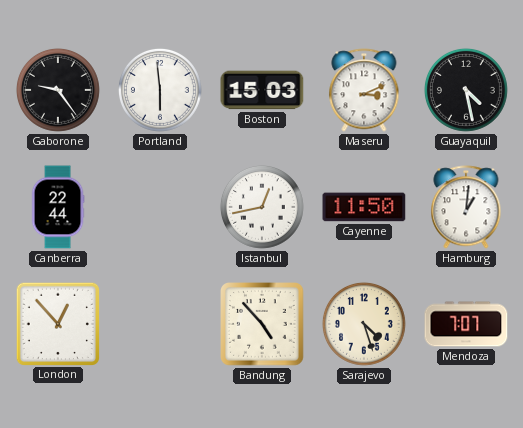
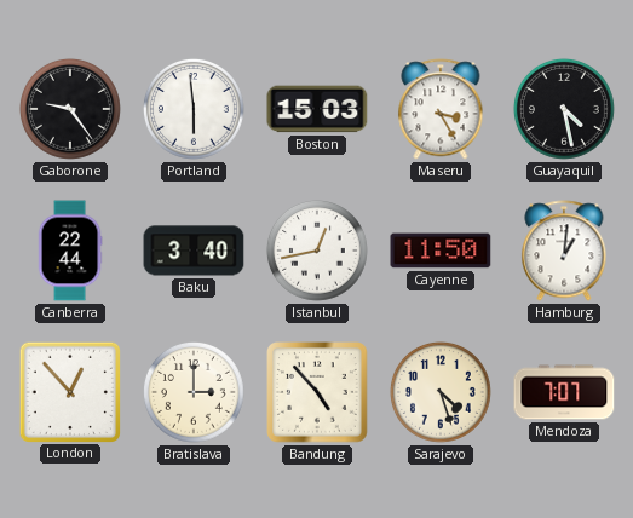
Maseru: 3:11 -> 3:25 (441, 109)
Baku: none -> 3:40 (194, 251)
Bratislava: none -> 3:00 (194, 392)
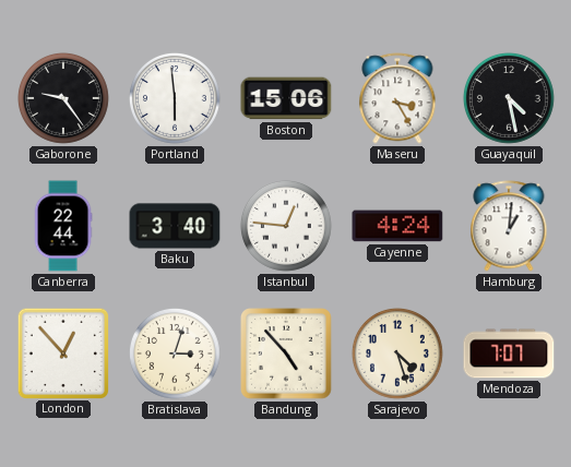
Boston: 15:03 -> 15:06 (286, 98)
Istanbul: 12:43 -> 12:46 (286, 226)
Cayenne: 11:50 -> 4:24 (397, 226)
Bratislava: 3:00 -> 3:03 (175, 354)
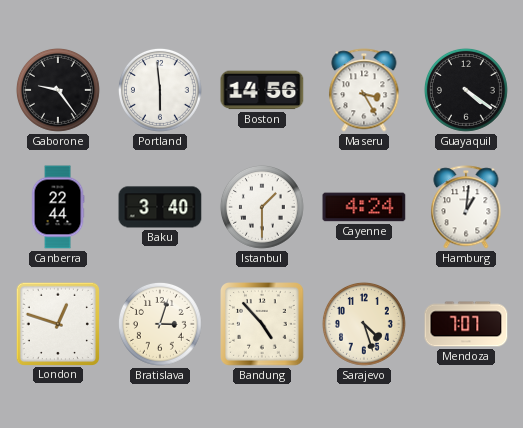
Boston: 15:06 -> 14:56 (262, 90)
Guayaquil: 4:28 -> 4:21 (466, 90)
Istanbul: 12:46 -> 1:30 (262, 207)
London: 12:53 -> 12:48 (57, 323)
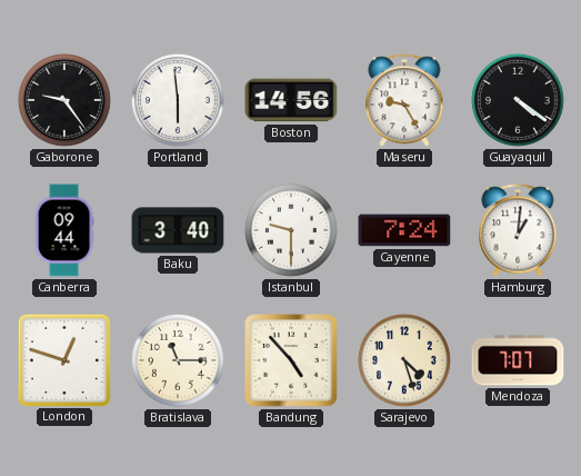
Maseru: 3:25 -> 9:25 (404, 100)
Canberra: 22:44 -> 09:44 (64, 230)
Istanbul: 1:30 -> 9:30 (291, 230)
Cayenne: 4:24 -> 7:24 (404, 230)
Bratislava: 3:03 -> 11:15 (178, 360)
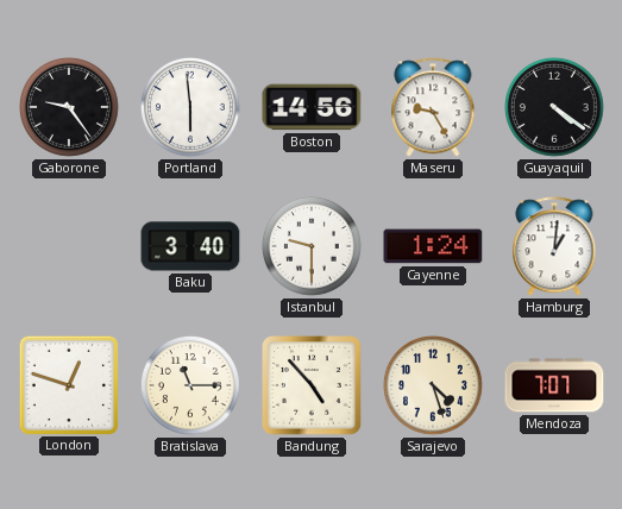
Canberra: 09:44 -> none (64, 230)
Cayenne: 7:24 -> 1:24 (433, 246)
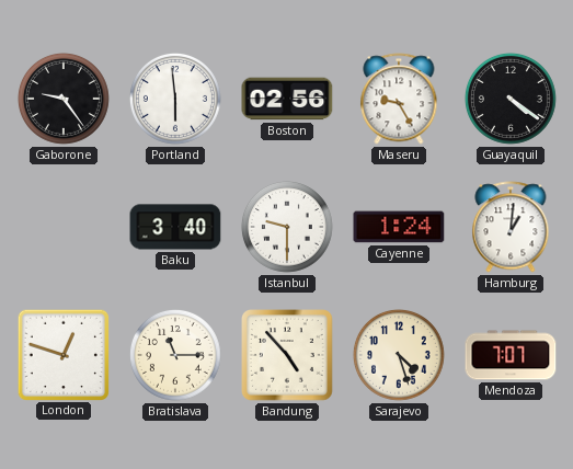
Boston: 14:56 -> 02:56 (287, 99)
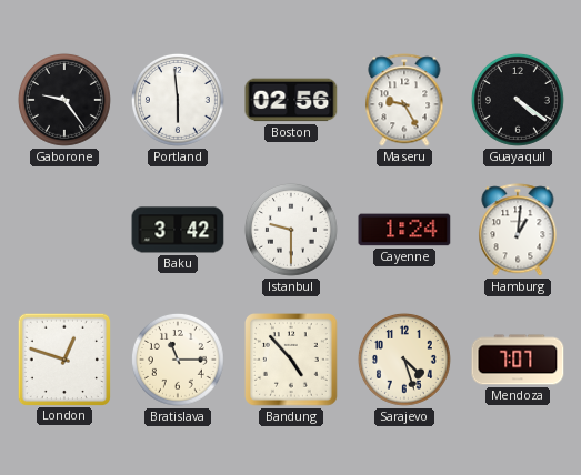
Baku: 3:40 -> 3:42 (178, 230)
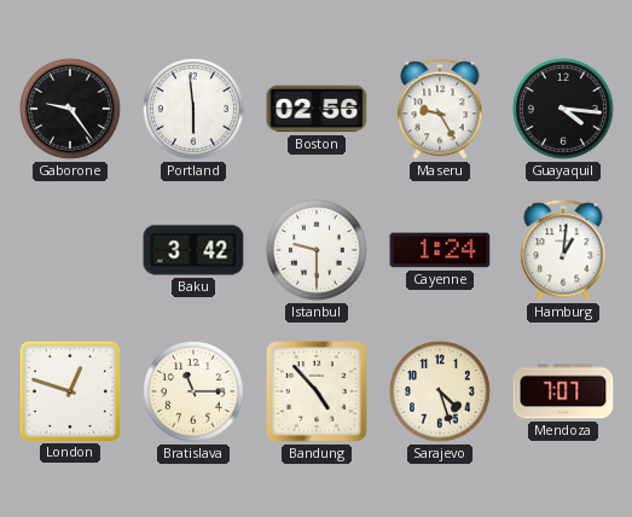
Guayaquil: 4:21 -> 4:16 (563, 109)
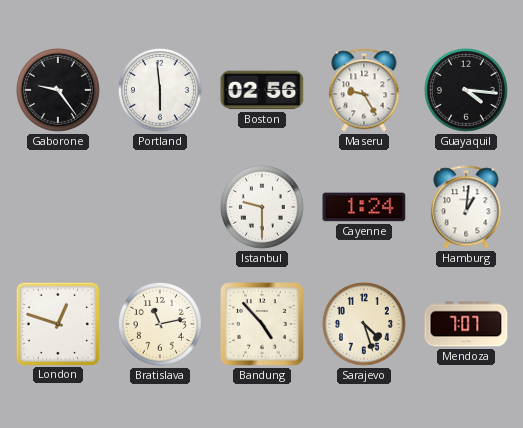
Baku: 3:42 -> none (193, 250)
Bratislava: 11:15 -> 11:13 (160, 324)
